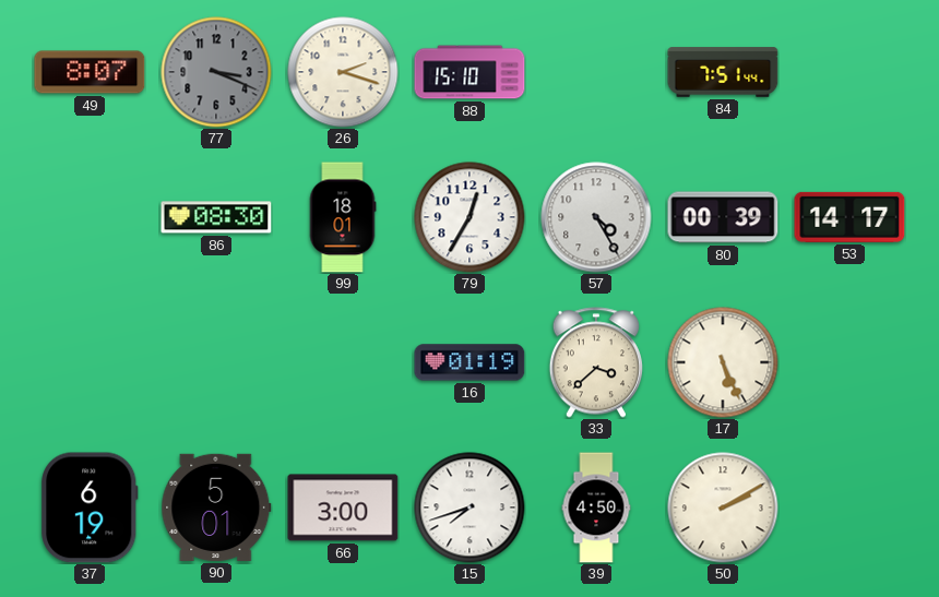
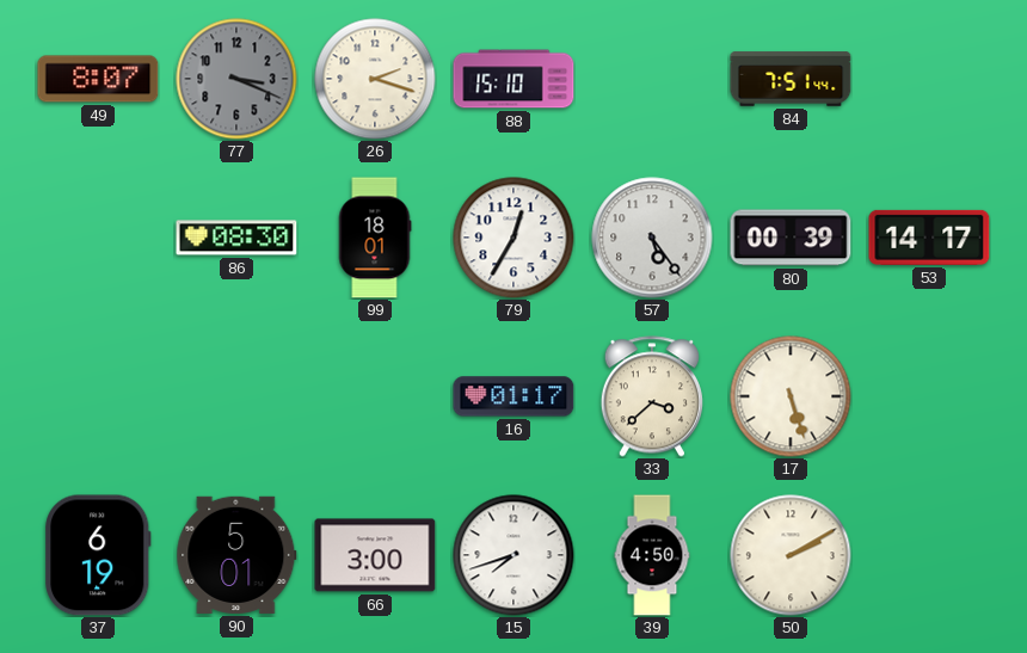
57: 4:25 -> 5:24 (652, 238)
16: 01:19 -> 01:17 (513, 396)
17: 5:26 -> 5:27 (791, 396)
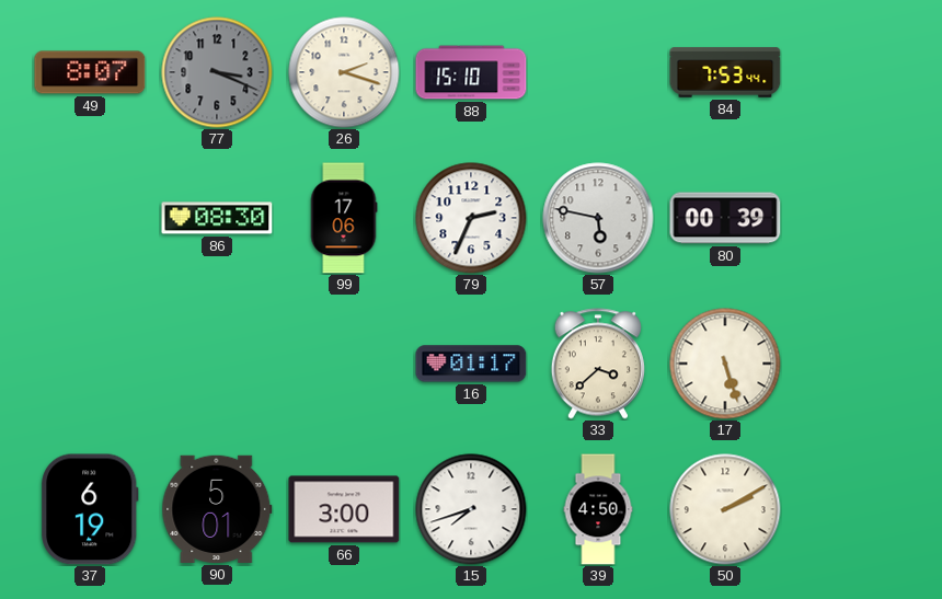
84: 7:51 -> 7:53 (725, 72)
99: 18:01 -> 17:06 (344, 218)
79: 12:35 -> 2:34 (471, 218)
57: 5:24 -> 5:47 (598, 218)
53: 14:17 -> none (929, 238)
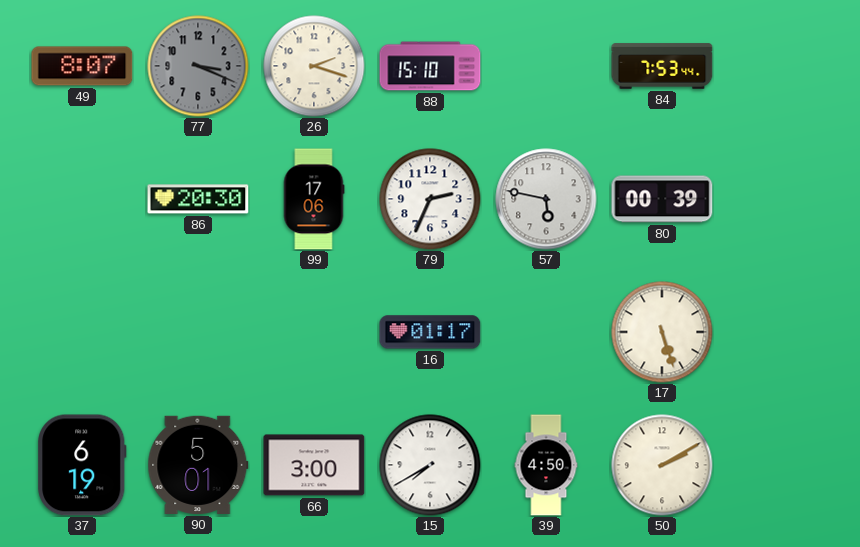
86: 08:30 -> 20:30 (198, 199)
33: 3:38 -> none (598, 364)
15: 7:42 -> 7:40 (430, 465)
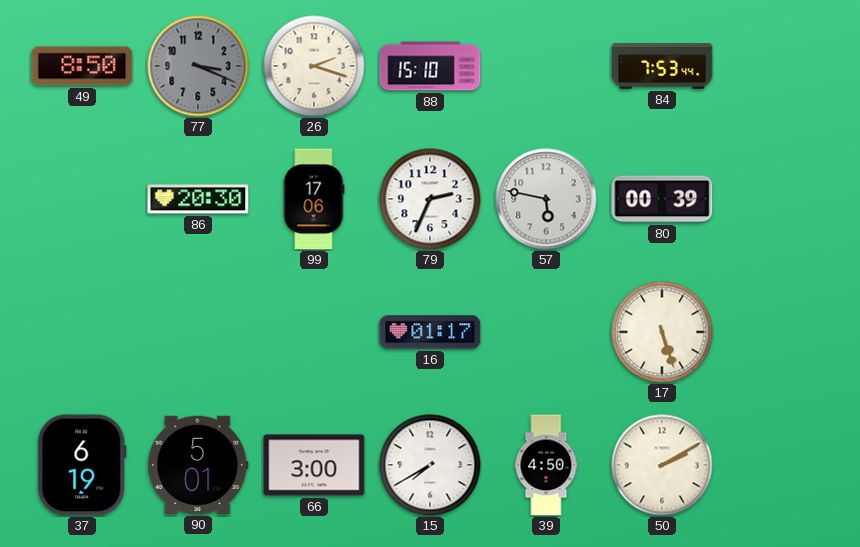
49: 8:07 -> 8:50 (82, 66)
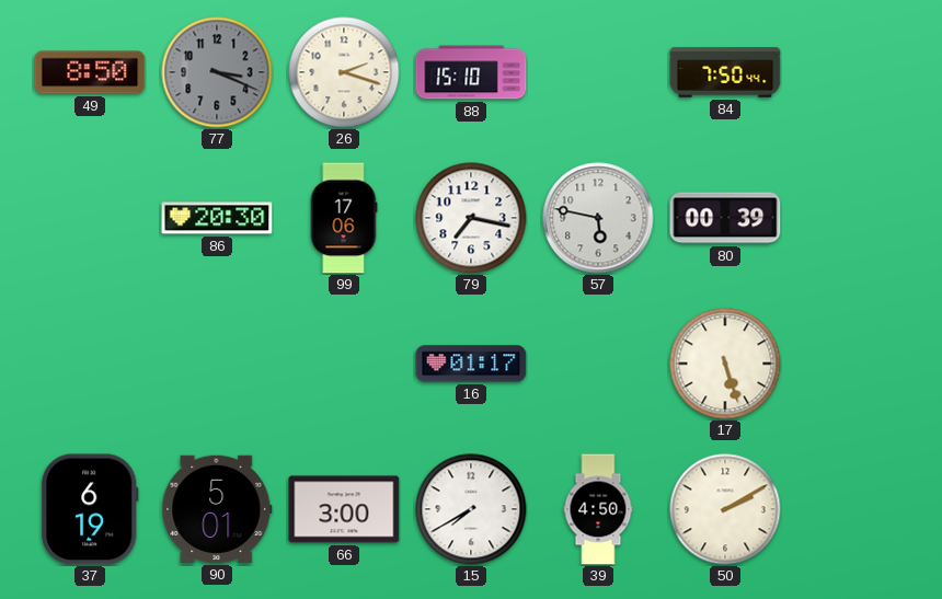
84: 7:53 -> 7:50 (725, 72)
79: 2:34 -> 7:17 (471, 218)
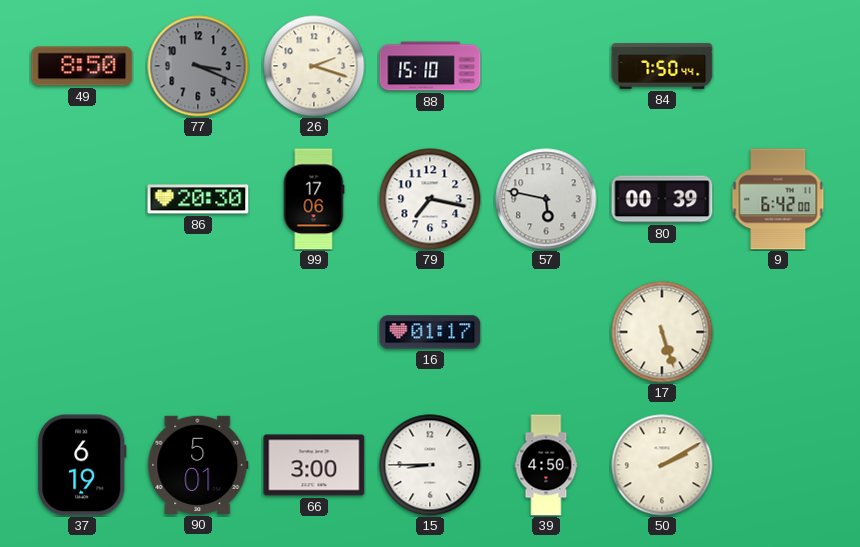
9: none -> 6:42 (778, 199)
15: 7:40 -> 8:45 (430, 465)
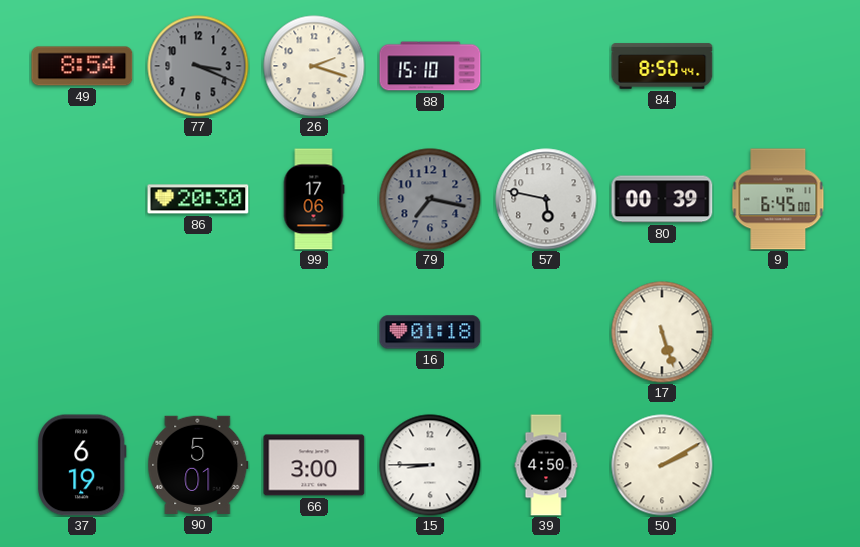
49: 8:50 -> 8:54 (82, 66)
84: 7:50 -> 8:50 (662, 66)
79 dial: white -> grey (430, 199)
9: 6:42 -> 6:45 (778, 199)
16: 01:17 -> 01:18 (430, 332)
